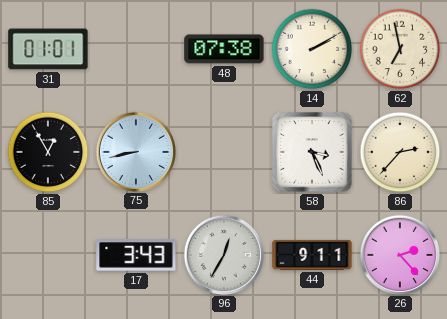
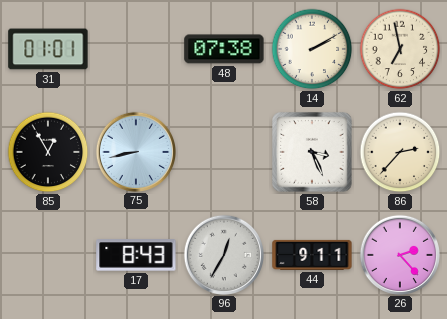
17: 3:43 -> 8:43 (136, 255)
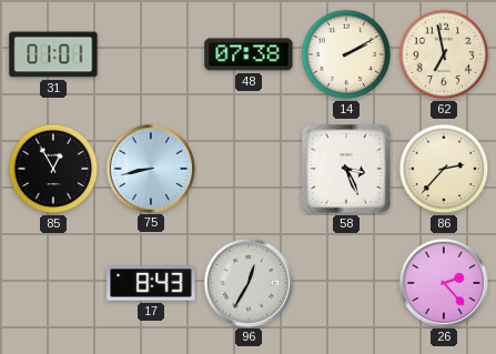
44: 9:11 -> none (312, 255)
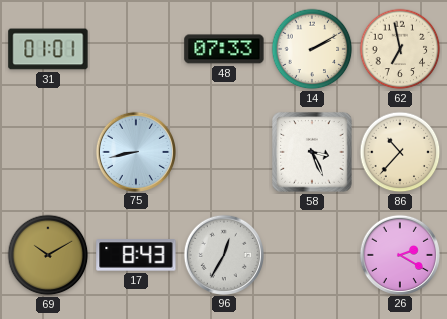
48: 07:38 -> 07:33 (224, 49)
85: 12:55 -> none (53, 169)
86: 2:37 -> 10:37 (400, 152)
69: none -> 10:10 (48, 255)
26: 2:23 -> 2:20 (399, 254)
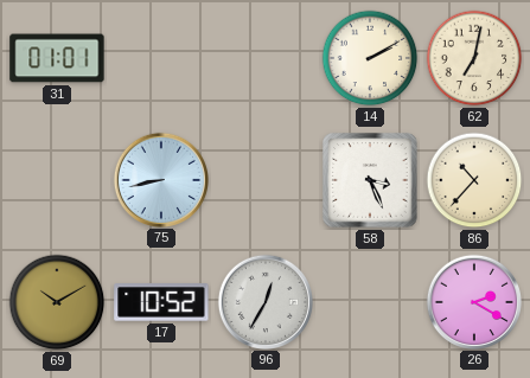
48: 07:33 -> none (224, 49)
62: 6:58 -> 7:02 (474, 58)
17: 8:43 -> 10:52 (161, 302)
